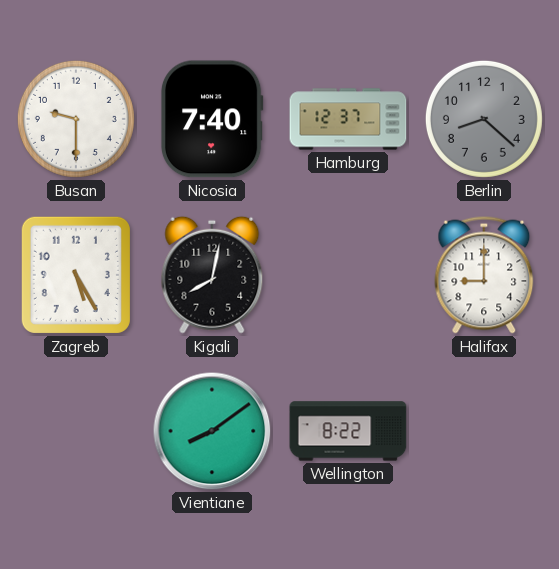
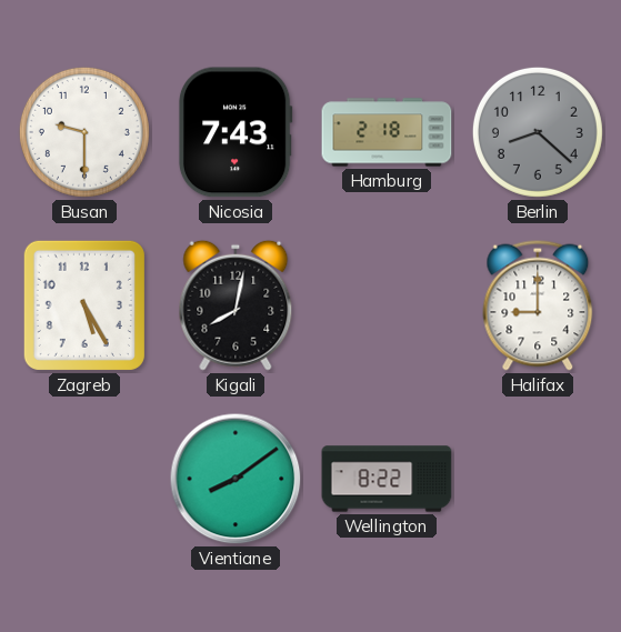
Nicosia: 7:40 -> 7:43 (236, 132)
Hamburg: 12:37 -> 2:18 (387, 132)
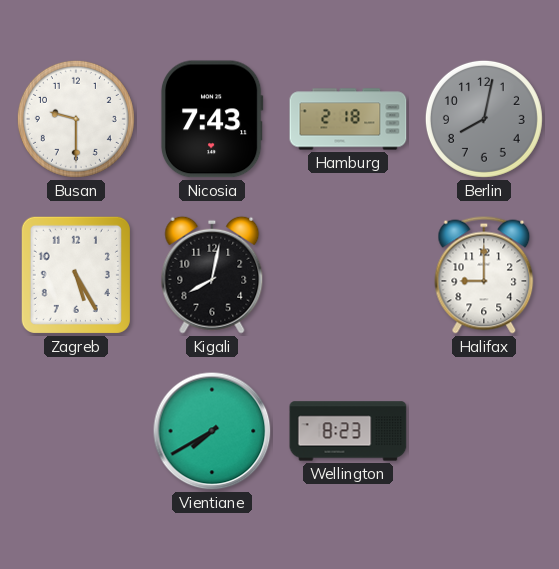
Berlin: 8:22 -> 8:02 (484, 119)
Vientiane: 8:09 -> 7:40 (212, 431)
Wellington: 8:22 -> 8:23 (348, 431)
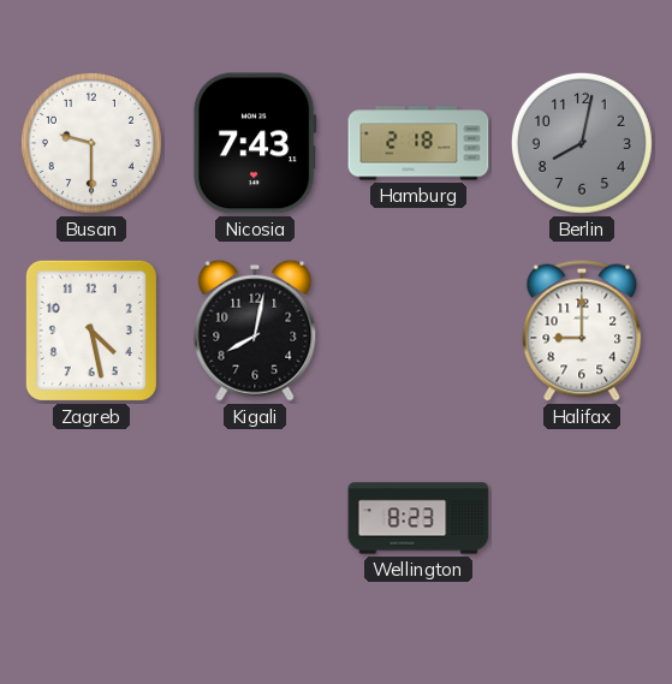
Zagreb: 5:25 -> 4:28 (91, 331)
Vientiane: 7:40 -> none (212, 431)
